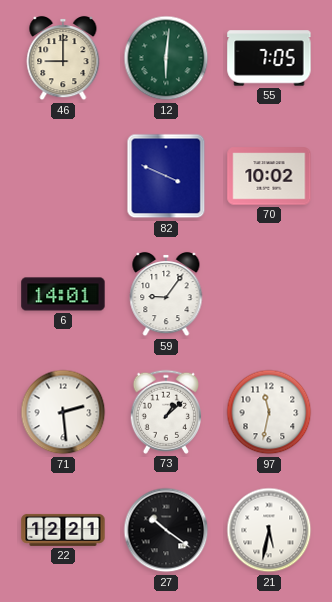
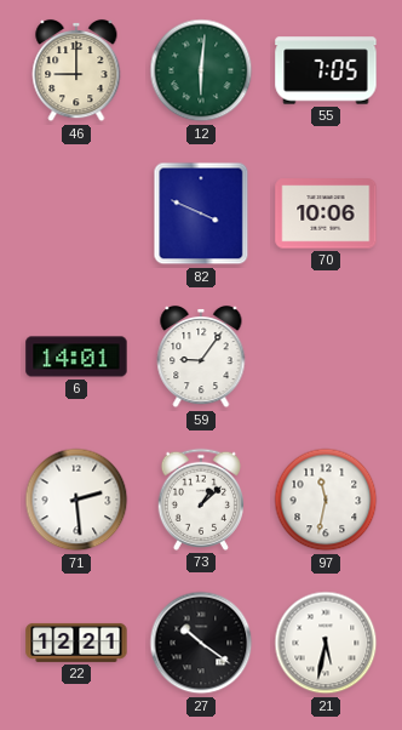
70: 10:02 -> 10:06 (326, 213)
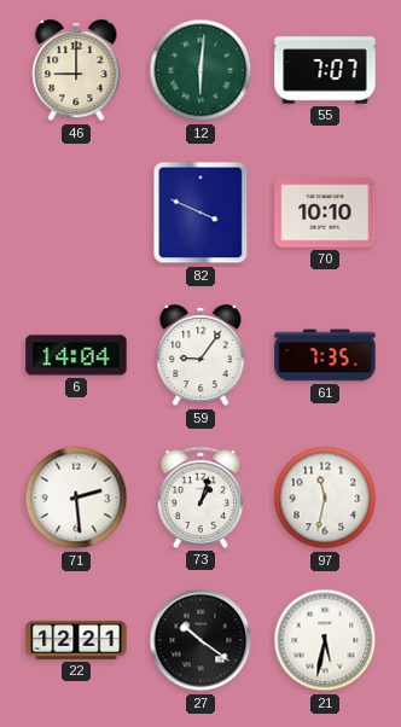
55: 7:05 -> 7:07 (325, 70)
70: 10:06 -> 10:10 (325, 213)
6: 14:01 -> 14:04 (76, 355)
61: none -> 7:35 (325, 355)
73: 1:08 -> 1:03 (199, 498)
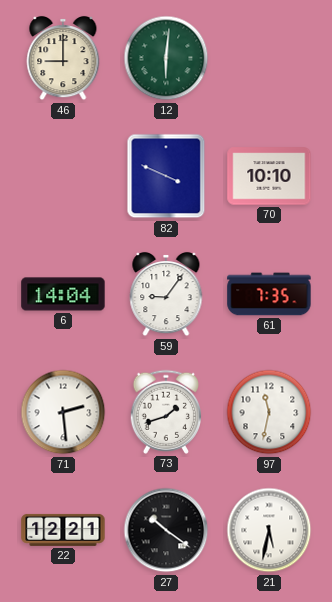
55: 7:07 -> none (325, 70)
73: 1:03 -> 1:42 (165, 412)
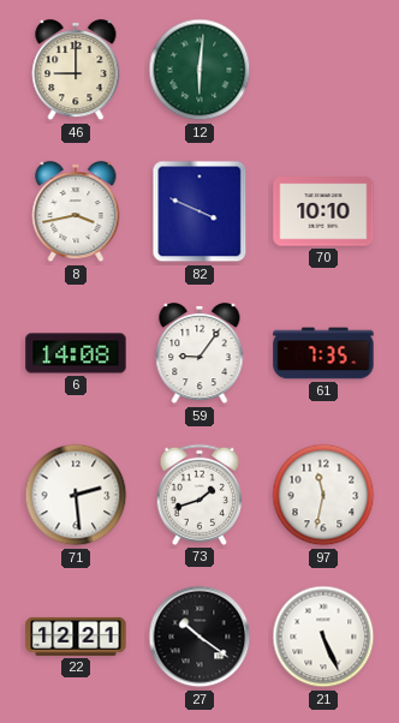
8: none -> 3:43 (76, 211)
6: 14:04 -> 14:08 (76, 353)
21: 5:32 -> 5:26 (323, 637)
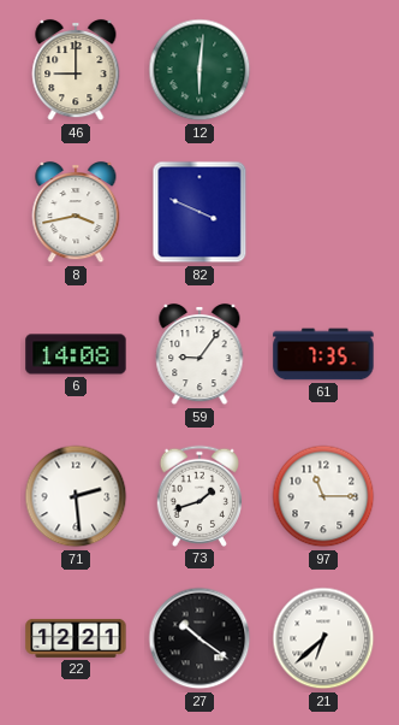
70: 10:10 -> none (323, 211)
97: 11:32 -> 11:15 (323, 496)
21: 5:26 -> 6:38 (323, 638)
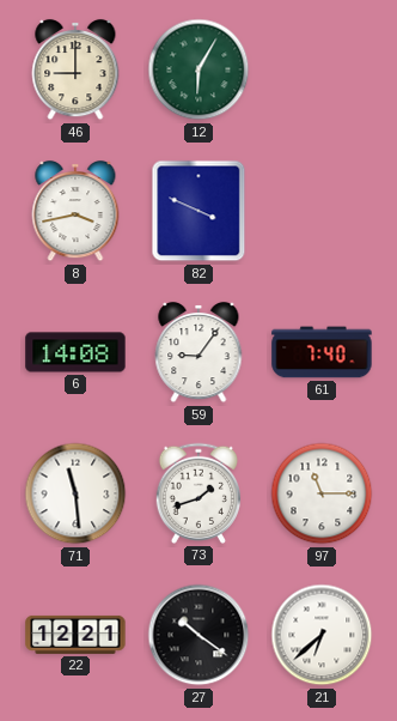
12: 6:01 -> 6:05 (198, 69)
61: 7:35 -> 7:40 (322, 352)
71: 2:29 -> 11:29 (75, 493)
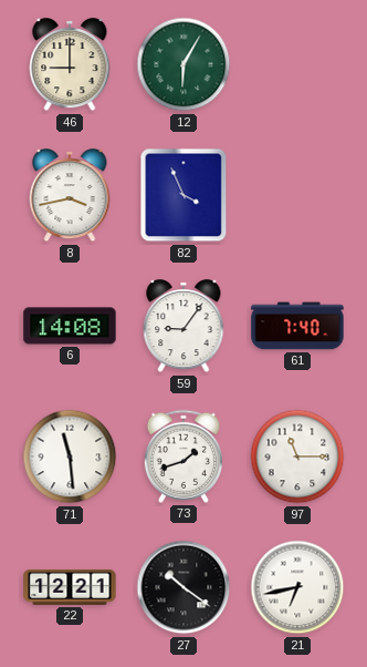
82: 3:49 -> 3:56 (183, 195)
21: 6:38 -> 6:43 (297, 587)
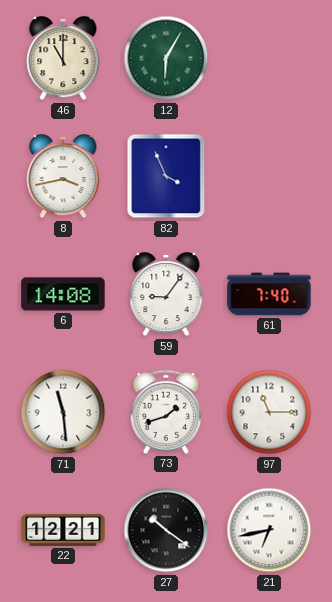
46: 9:00 -> 11:00 (63, 58)
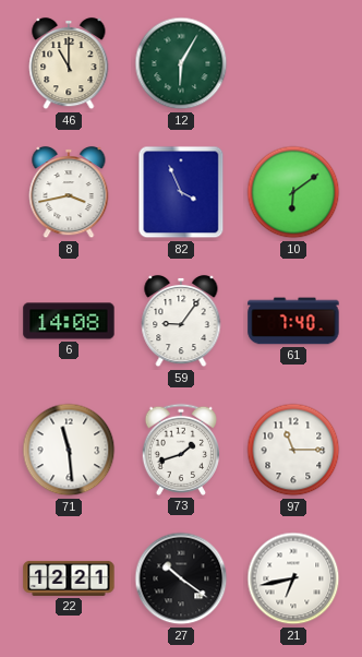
10: none -> 6:09 (293, 192)
